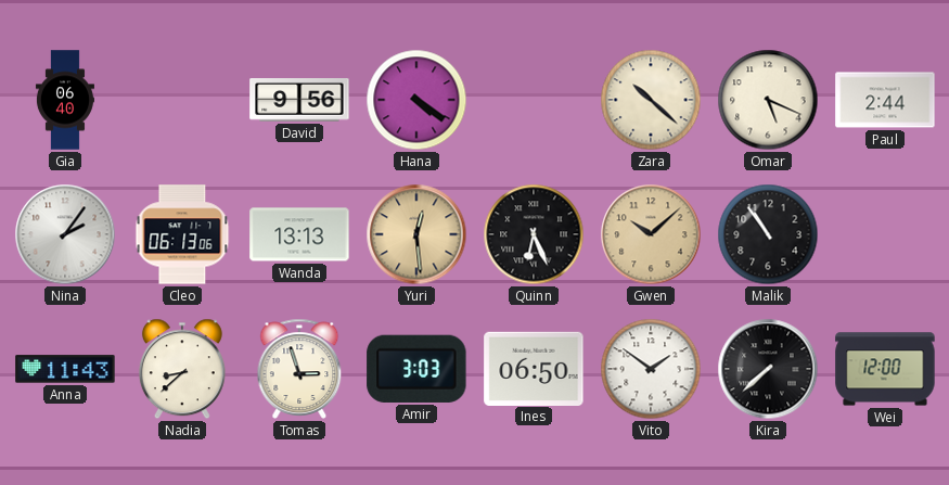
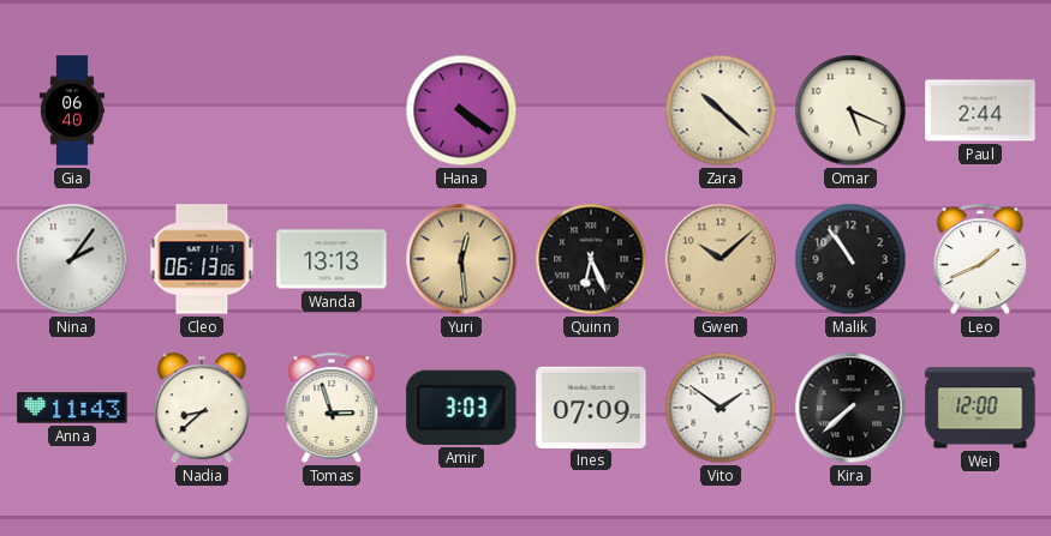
David: 9:56 -> none (299, 101)
Leo: none -> 1:41 (980, 259)
Ines: 06:50 -> 07:09 (591, 406)
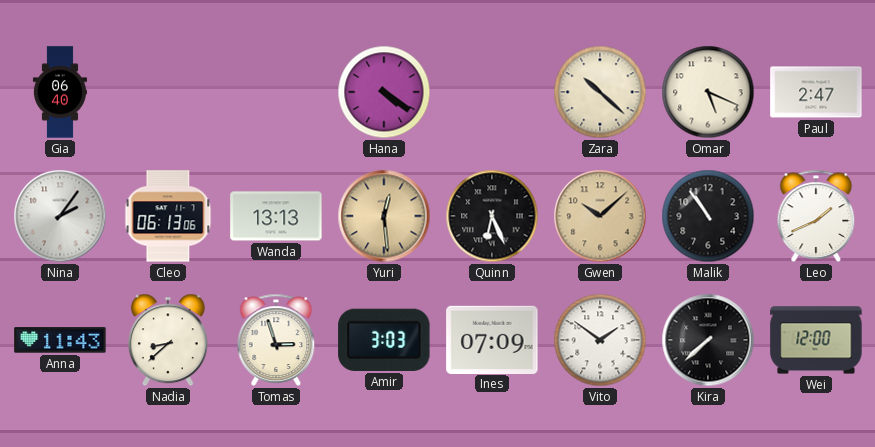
Paul: 2:44 -> 2:47 (816, 92)
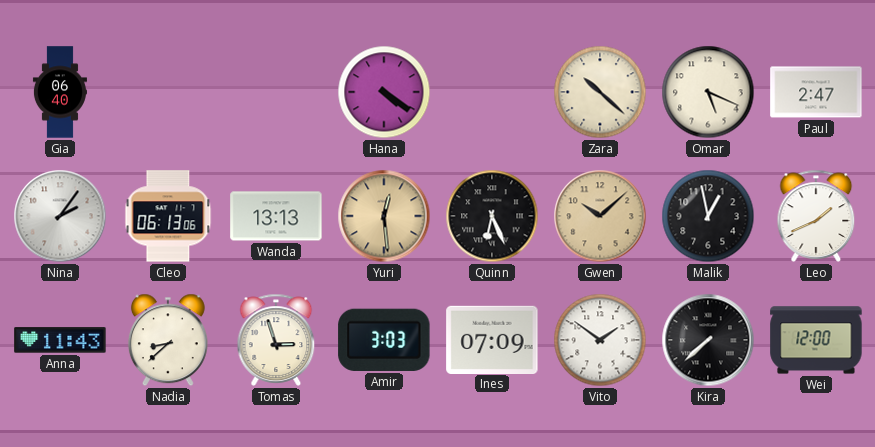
Malik: 10:54 -> 12:58 (708, 216)
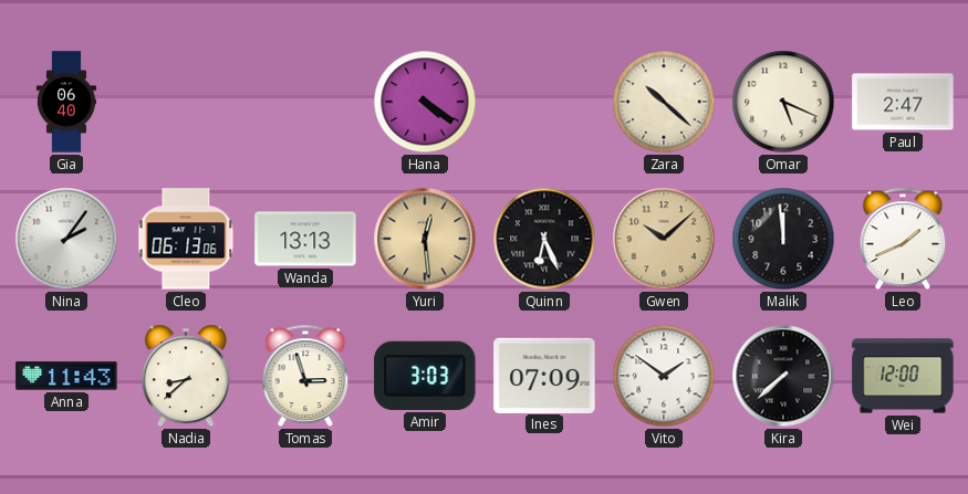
Malik: 12:58 -> 11:59 (783, 239)
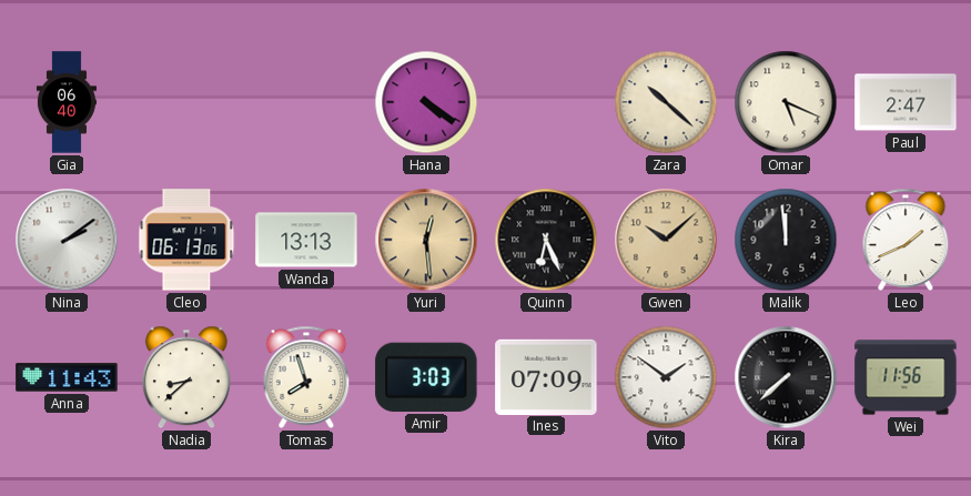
Nina: 2:06 -> 2:09 (67, 240)
Tomas: 2:57 -> 7:57 (306, 377)
Wei: 12:00 -> 11:56 (906, 377)
